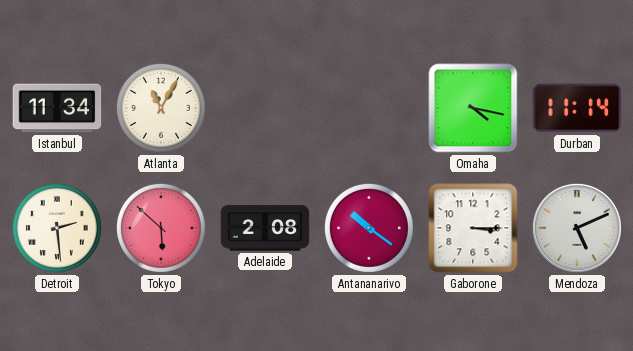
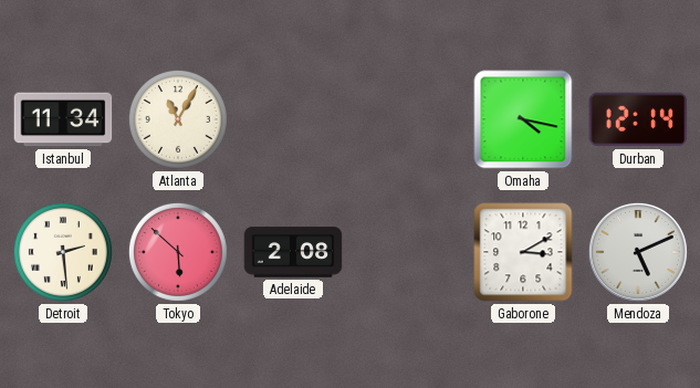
Durban: 11:14 -> 12:14 (638, 119)
Antananarivo: 10:21 -> none (369, 228)
Gaborone: 3:15 -> 3:10 (523, 252)
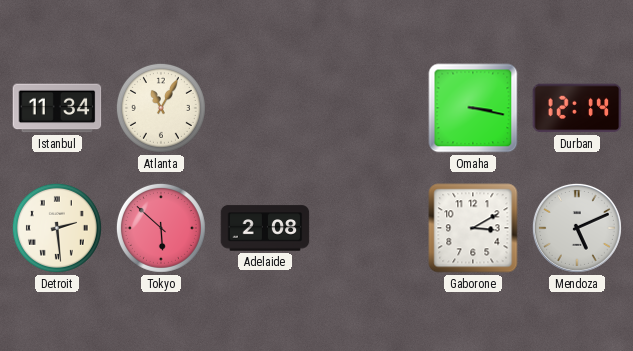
Omaha: 4:17 -> 3:17 (473, 108)
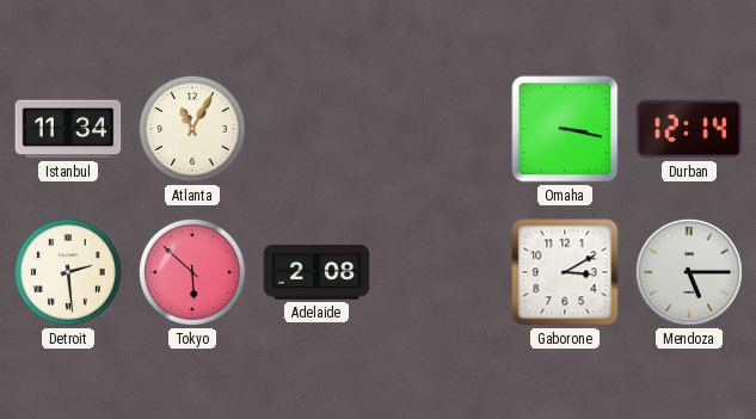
Mendoza: 5:11 -> 5:15 (689, 272)
